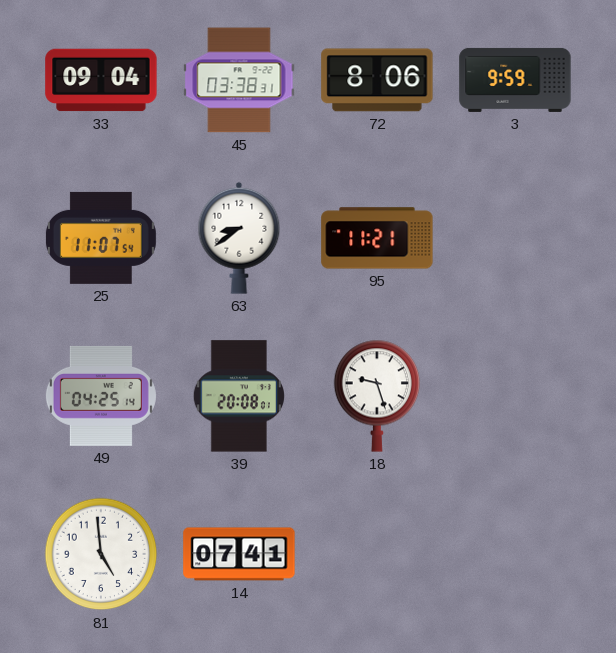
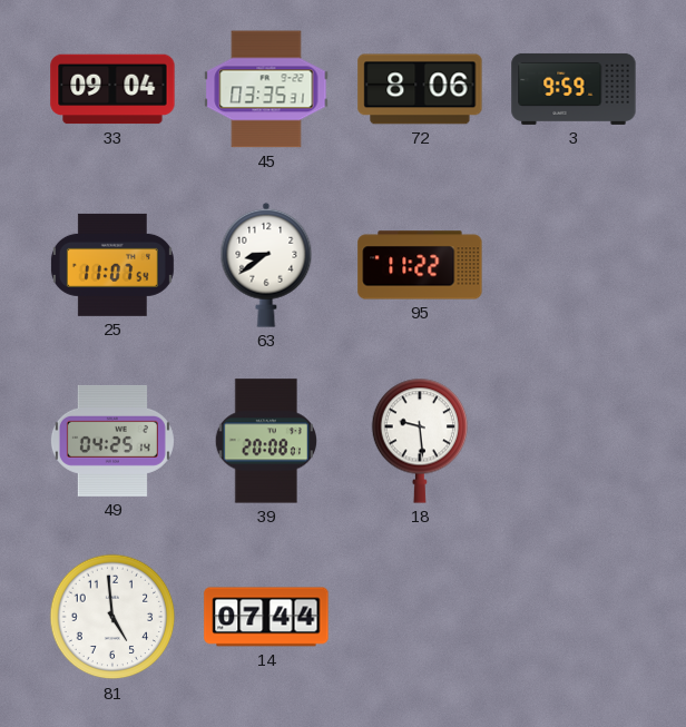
45: 03:38 -> 03:35 (266, 89)
95: 11:21 -> 11:22 (420, 265)
18: 9:27 -> 9:29 (420, 441)
14: 07:41 -> 07:44 (266, 617)
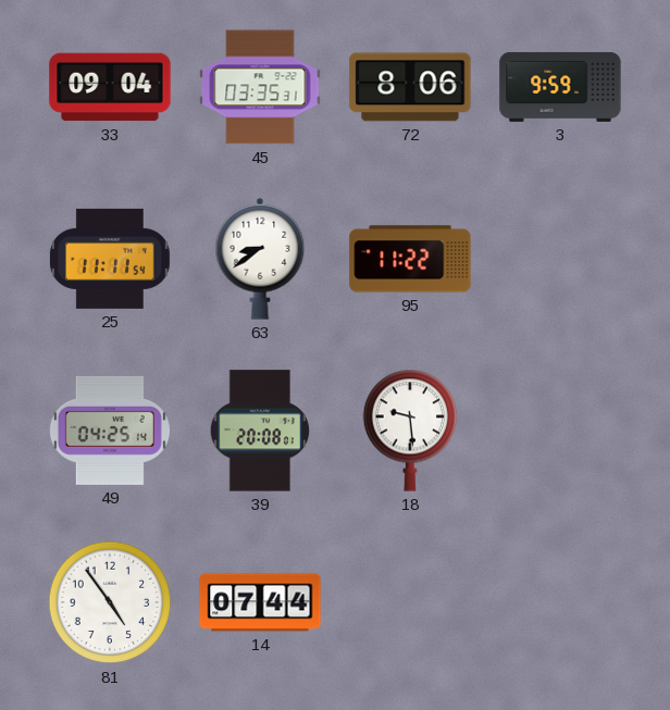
25: 11:07 -> 11:11 (110, 259)
81: 4:59 -> 4:54 (110, 602)
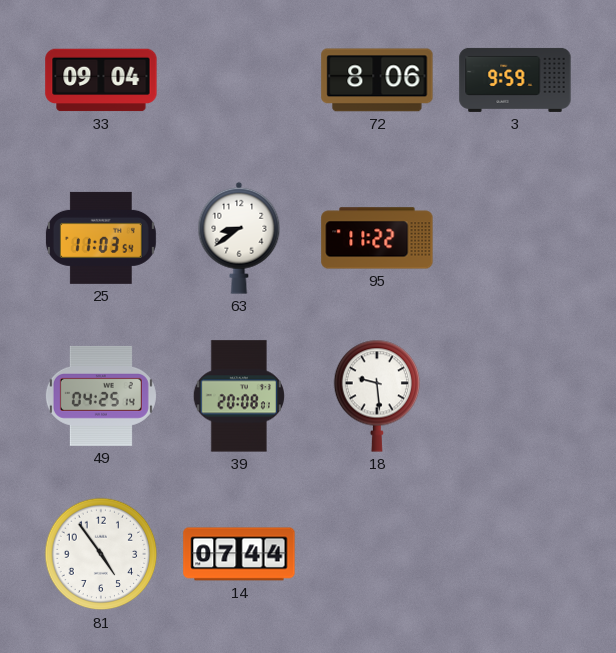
45: 03:35 -> none (260, 87)
25: 11:11 -> 11:03 (101, 238)
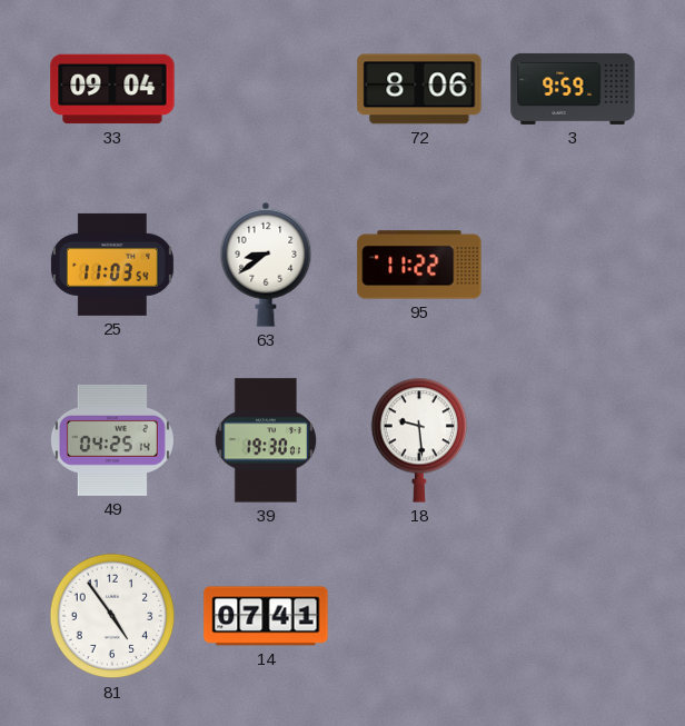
39: 20:08 -> 19:30 (266, 440)
14: 07:44 -> 07:41 (266, 616)
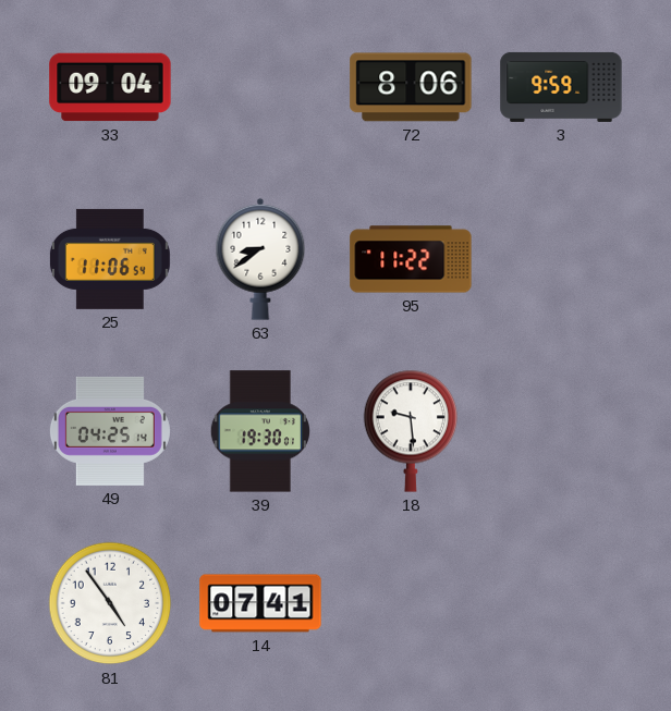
25: 11:03 -> 11:06 (110, 259)
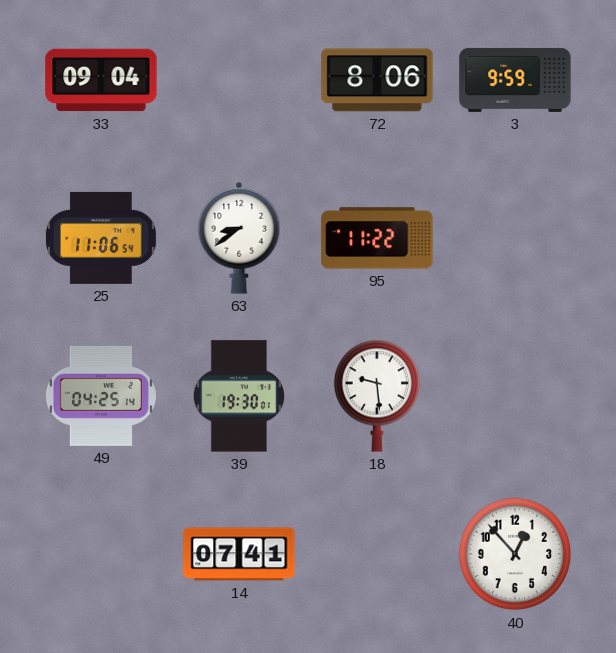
81: 4:54 -> none (110, 603)
40: none -> 12:53 (515, 554)
